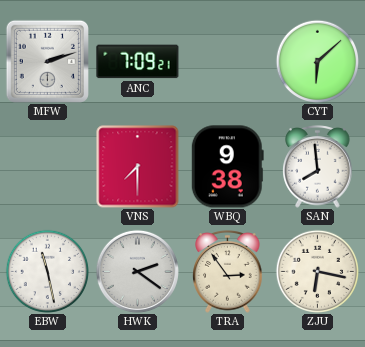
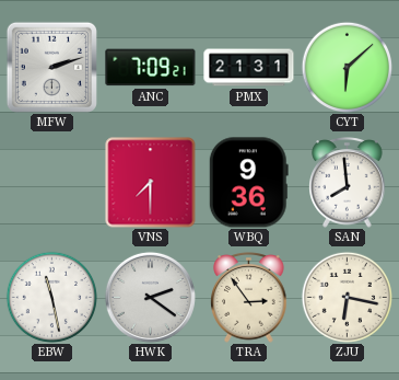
PMX: none -> 21:31 (249, 68)
WBQ: 9:38 -> 9:36 (248, 183)
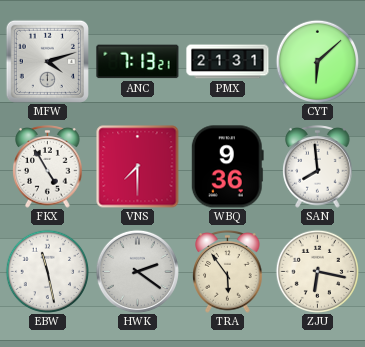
MFW: 2:12 -> 4:12 (47, 61)
ANC: 7:09 -> 7:13 (138, 62)
FKX: none -> 4:55 (48, 167)
TRA: 2:54 -> 5:54 (228, 272)
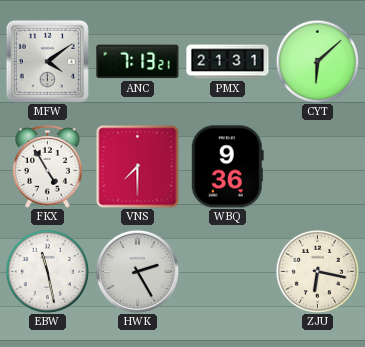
MFW: 4:12 -> 4:09 (47, 61)
SAN: 7:59 -> none (318, 167)
HWK: 2:21 -> 2:25 (137, 271)
TRA: 5:54 -> none (228, 272)
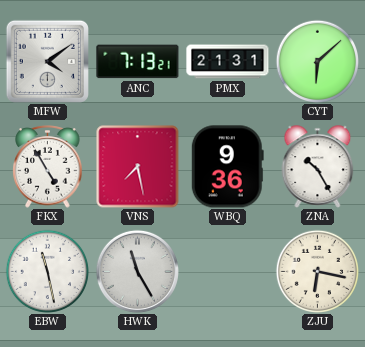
VNS: 7:30 -> 7:28 (138, 167)
ZNA: none -> 10:25 (318, 167)
HWK: 2:25 -> 11:25 (137, 271)
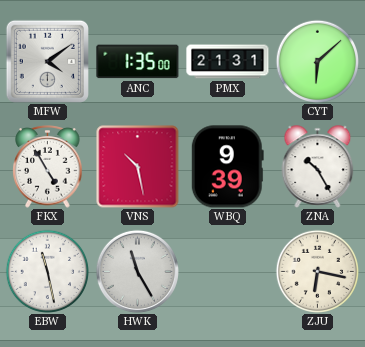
ANC: 7:13 -> 1:35 (138, 62)
VNS: 7:28 -> 10:28 (138, 167)
WBQ: 9:36 -> 9:39 (227, 167)
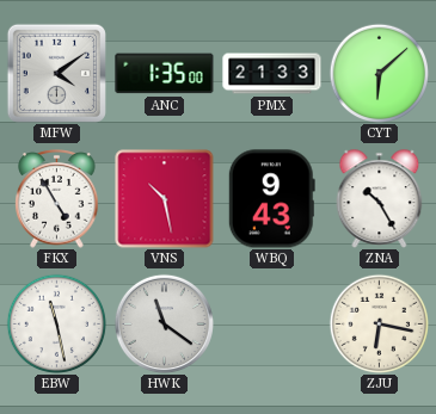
PMX: 21:31 -> 21:33 (272, 74)
WBQ: 9:39 -> 9:43 (271, 199)
HWK: 11:25 -> 11:21 (164, 323)
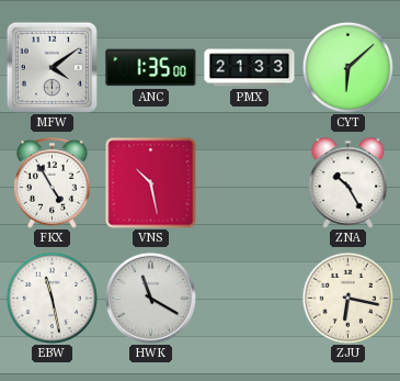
WBQ: 9:43 -> none (271, 199)
HWK: 11:21 -> 11:20 (150, 298)
